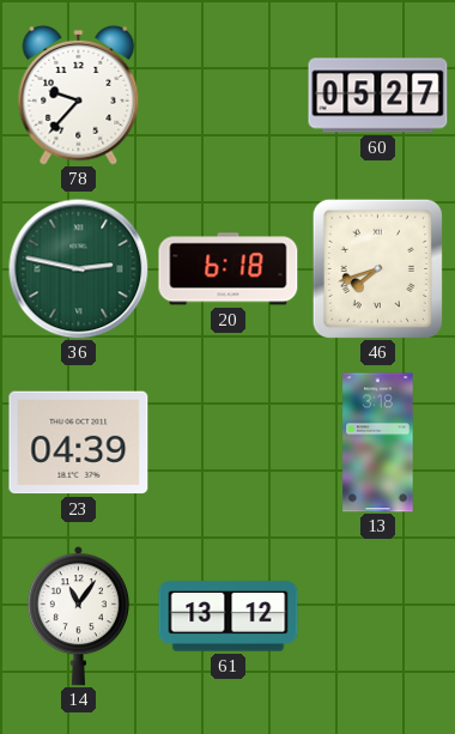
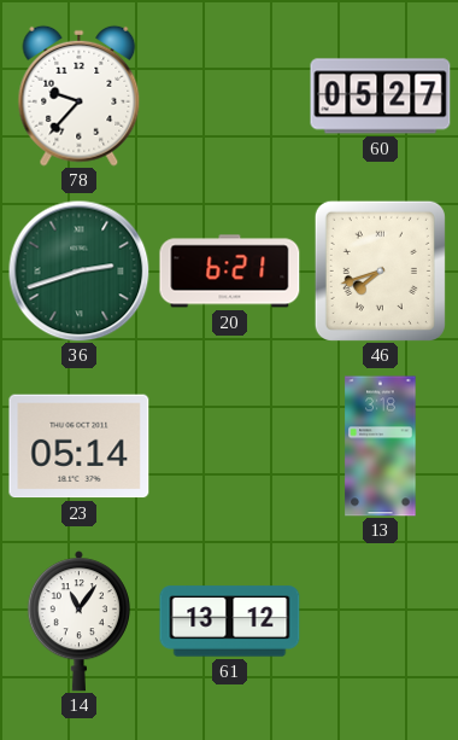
36: 2:47 -> 2:42 (78, 270)
20: 6:18 -> 6:21 (230, 272)
23: 04:39 -> 05:14 (80, 447)
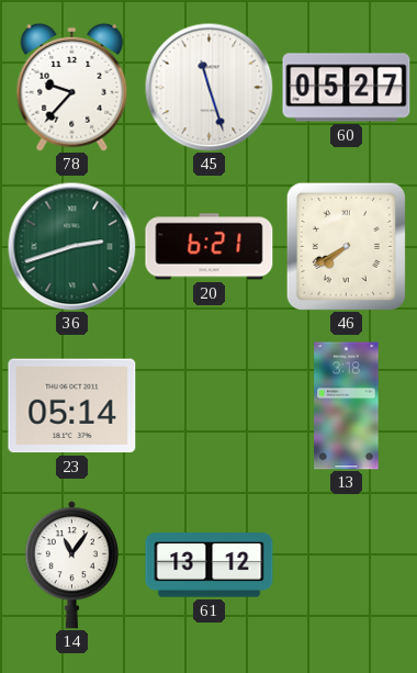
45: none -> 11:27 (208, 87)
46: 7:42 -> 7:40 (346, 246)
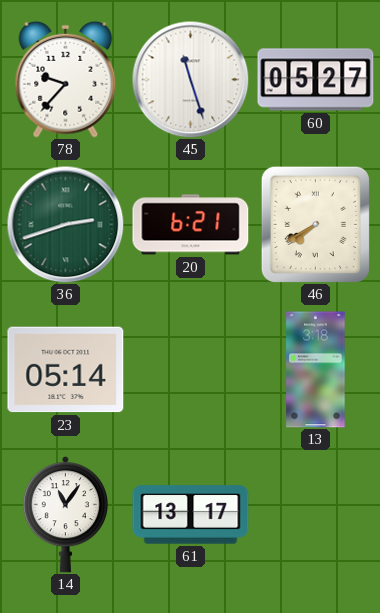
61: 13:12 -> 13:17 (191, 515)
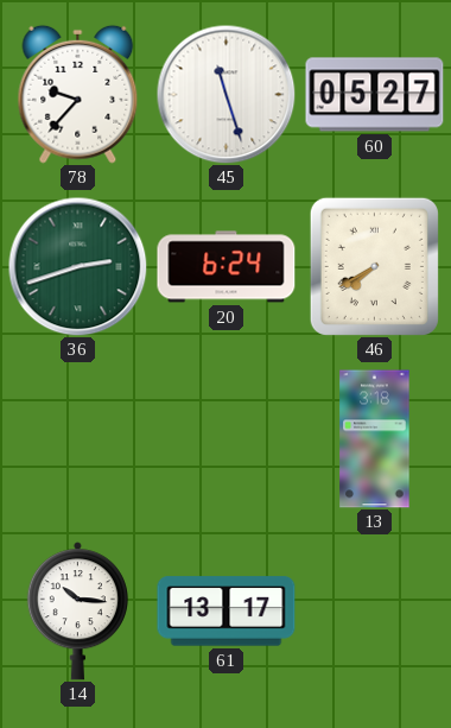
20: 6:21 -> 6:24 (227, 267)
23: 05:14 -> none (66, 370)
14: 11:06 -> 10:16 (77, 612)
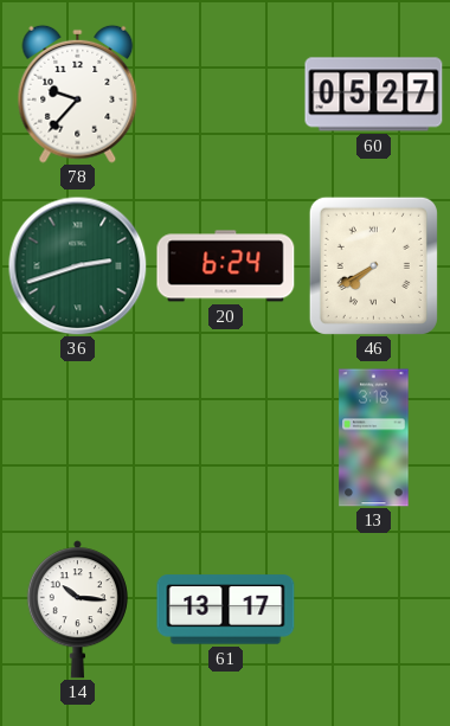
45: 11:27 -> none (225, 94)
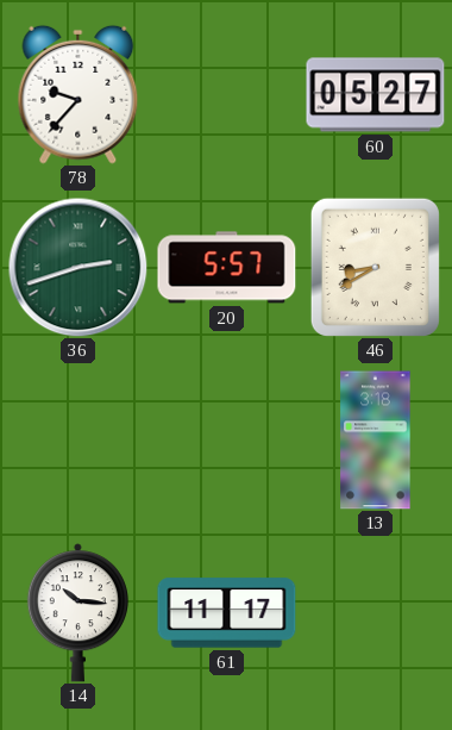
20: 6:24 -> 5:57 (227, 268)
46: 7:40 -> 8:40 (375, 267)
61: 13:17 -> 11:17 (227, 613)
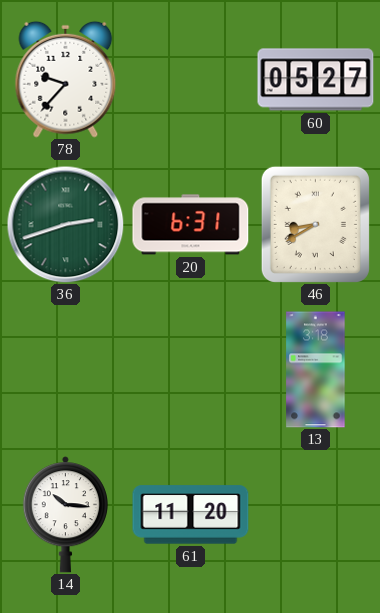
20: 5:57 -> 6:31 (191, 225)
61: 11:17 -> 11:20 (191, 515)
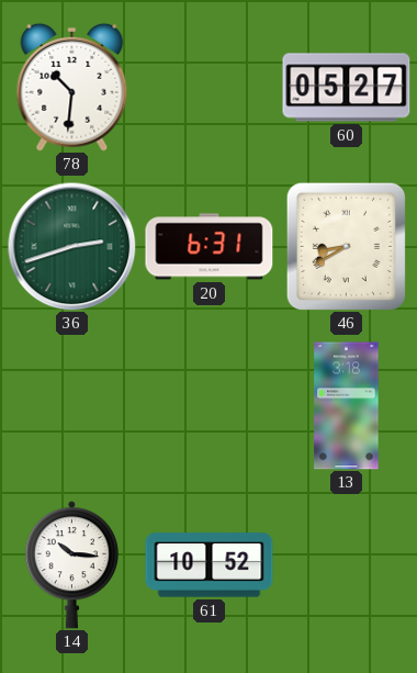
78: 9:37 -> 10:31 (72, 87)
61: 11:20 -> 10:52 (210, 565)
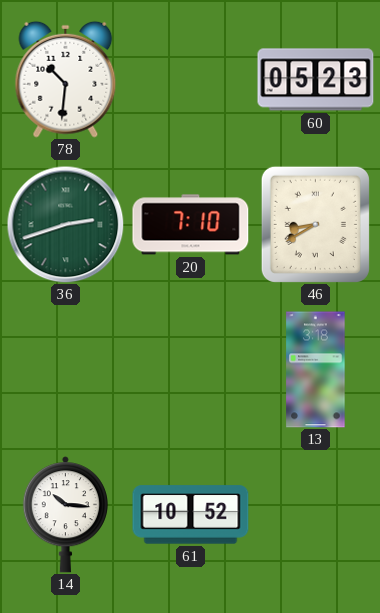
60: 05:27 -> 05:23 (316, 80)
20: 6:31 -> 7:10 (191, 225)
